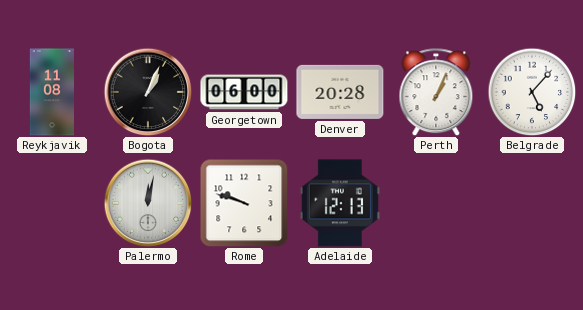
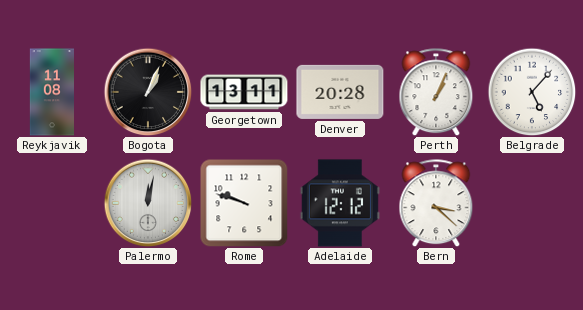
Georgetown: 06:00 -> 13:11 (244, 92)
Adelaide: 12:13 -> 12:12 (340, 203)
Bern: none -> 3:22 (436, 203)
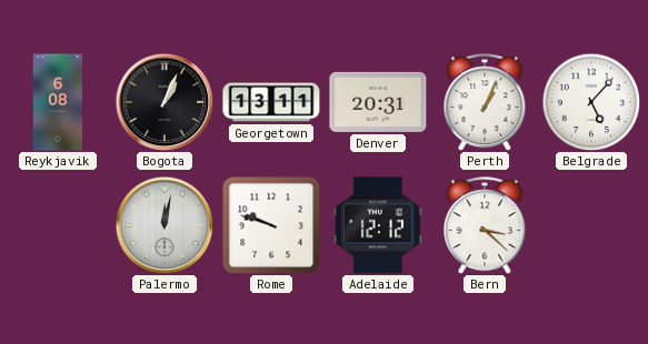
Reykjavik: 11:08 -> 6:08 (57, 102)
Denver: 20:28 -> 20:31 (378, 102)
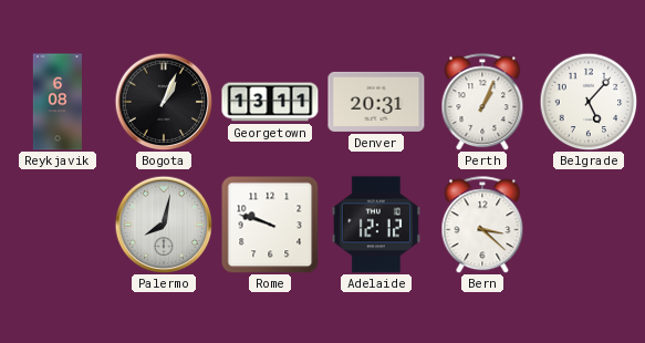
Palermo: 12:02 -> 8:02 (164, 225)
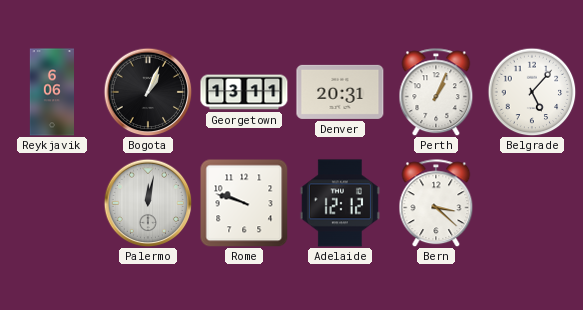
Reykjavik: 6:08 -> 6:06 (51, 92)
Palermo: 8:02 -> 12:02 (148, 203)
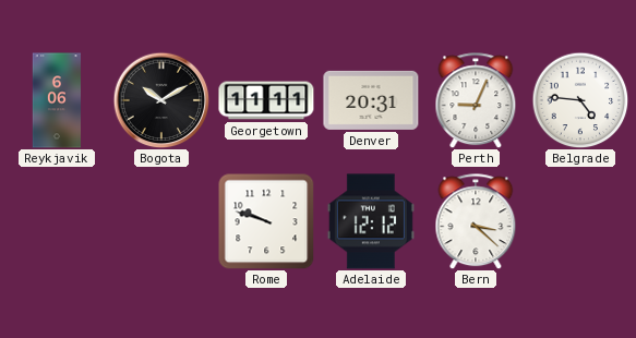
Bogota: 1:04 -> 10:10 (161, 100)
Georgetown: 13:11 -> 11:11 (266, 100)
Perth: 1:04 -> 9:04 (476, 100)
Belgrade: 5:07 -> 4:46 (580, 100)
Palermo: 12:02 -> none (148, 203)
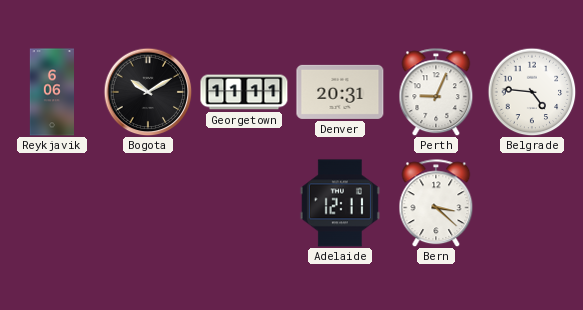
Rome: 9:48 -> none (266, 221)
Adelaide: 12:12 -> 12:11 (340, 203)
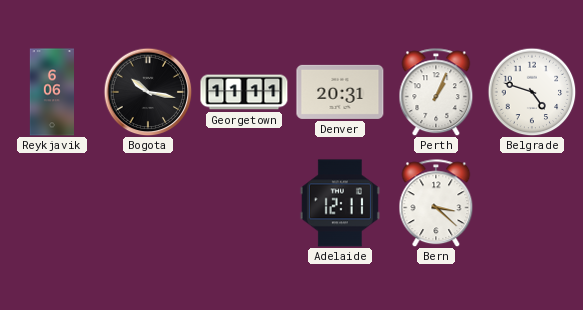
Bogota: 10:10 -> 10:17 (148, 92)
Perth: 9:04 -> 1:04 (436, 92)
Belgrade: 4:46 -> 4:48 (532, 92)
